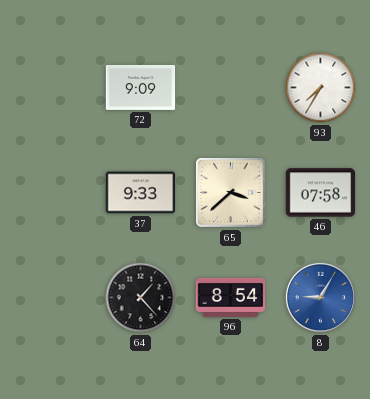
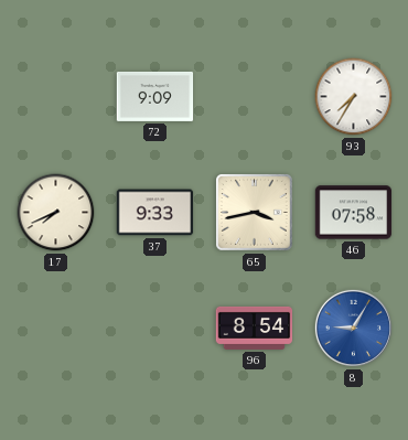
17: none -> 7:41 (56, 213)
65: 3:38 -> 3:43 (255, 213)
64: 1:23 -> none (141, 298)
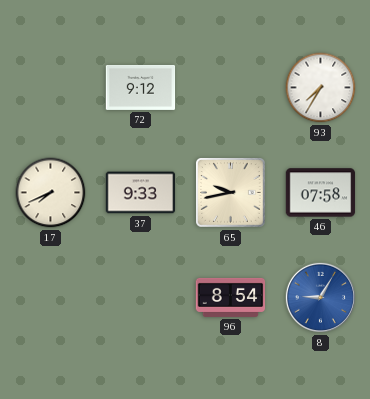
72: 9:09 -> 9:12 (141, 87)
65: 3:43 -> 9:43 (231, 193)
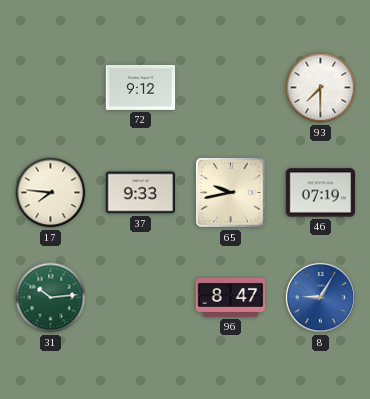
93: 7:35 -> 7:30 (321, 88)
17: 7:41 -> 7:46 (51, 193)
46: 07:58 -> 07:19 (321, 193)
31: none -> 10:14 (51, 298)
96: 8:54 -> 8:47 (231, 297)
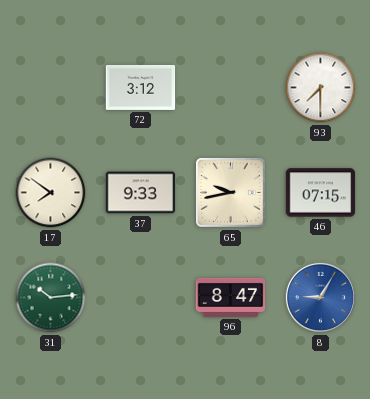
72: 9:12 -> 3:12 (141, 87)
17: 7:46 -> 7:51 (51, 193)
46: 07:19 -> 07:15 (321, 193)
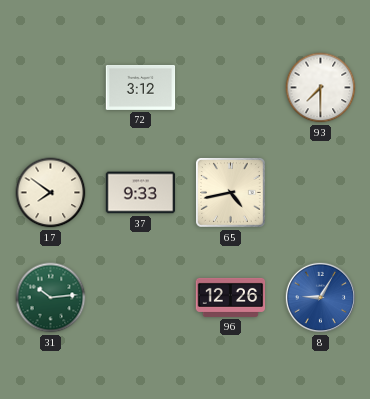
65: 9:43 -> 4:43 (231, 193)
46: 07:15 -> none (321, 193)
96: 8:47 -> 12:26 (231, 297)
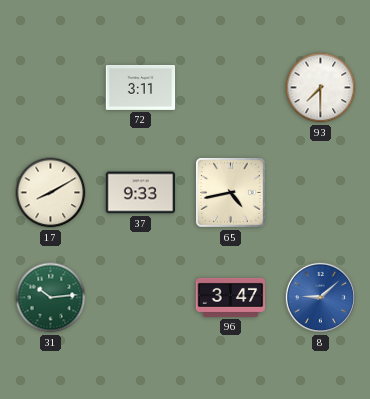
72: 3:12 -> 3:11 (141, 87)
17: 7:51 -> 8:10 (51, 193)
96: 12:26 -> 3:47 (231, 297)
8: 9:05 -> 9:08 (320, 297)
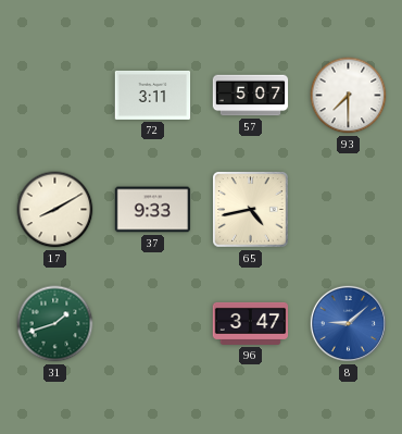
57: none -> 5:07 (251, 96)
31: 10:14 -> 1:42 (55, 324)
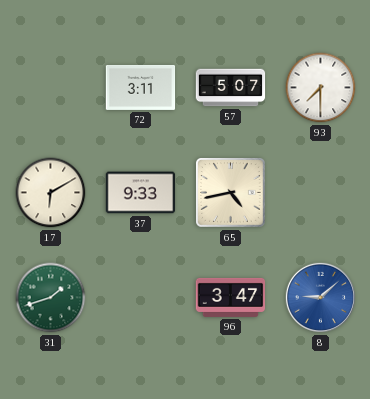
17: 8:10 -> 6:10 (51, 193)
